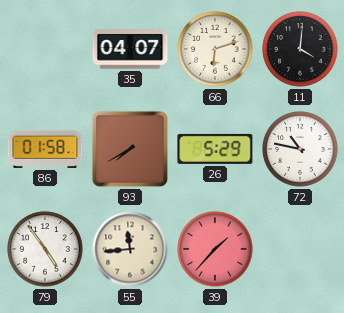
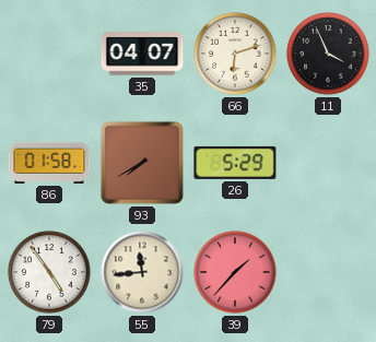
11: 4:01 -> 3:56 (328, 54)
72: 10:47 -> none (300, 149)
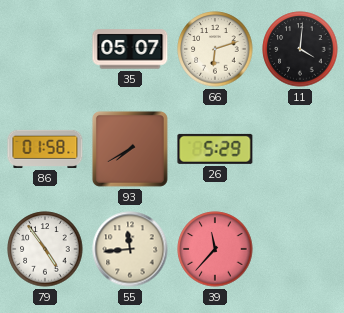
35: 04:07 -> 05:07 (130, 49)
11: 3:56 -> 4:01 (300, 49)
39: 1:37 -> 11:37 (215, 249)
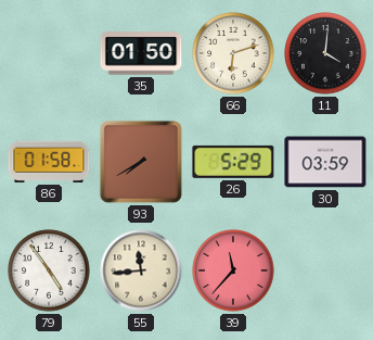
35: 05:07 -> 01:50 (141, 53)
30: none -> 03:59 (325, 162)
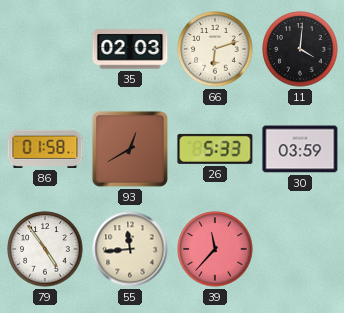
35: 01:50 -> 02:03 (130, 49)
93: 7:40 -> 12:40 (130, 149)
26: 5:29 -> 5:33 (215, 149)
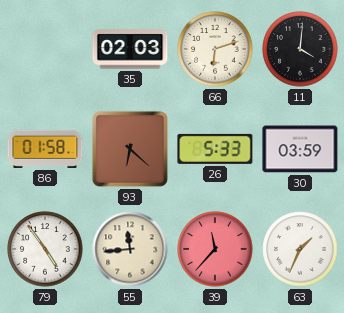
93: 12:40 -> 6:22 (130, 149)
63: none -> 1:34 (300, 249)
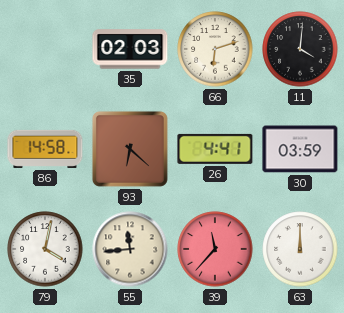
86: 01:58 -> 14:58 (45, 149)
26: 5:33 -> 4:41 (215, 149)
79: 4:54 -> 4:02 (45, 249)
63: 1:34 -> 12:00 (300, 249)
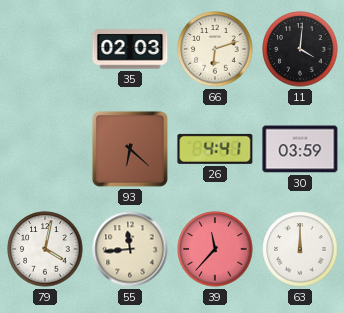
86: 14:58 -> none (45, 149)
